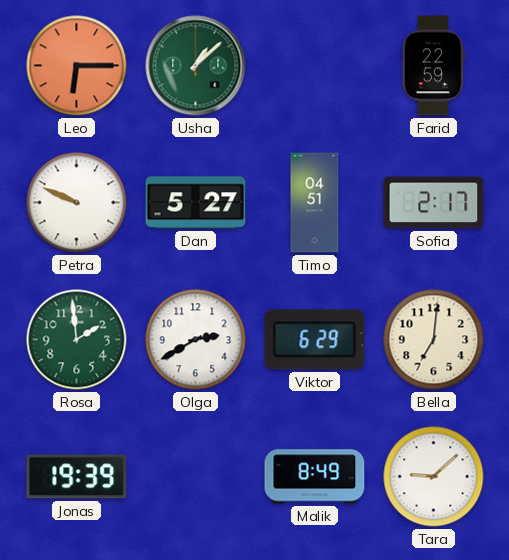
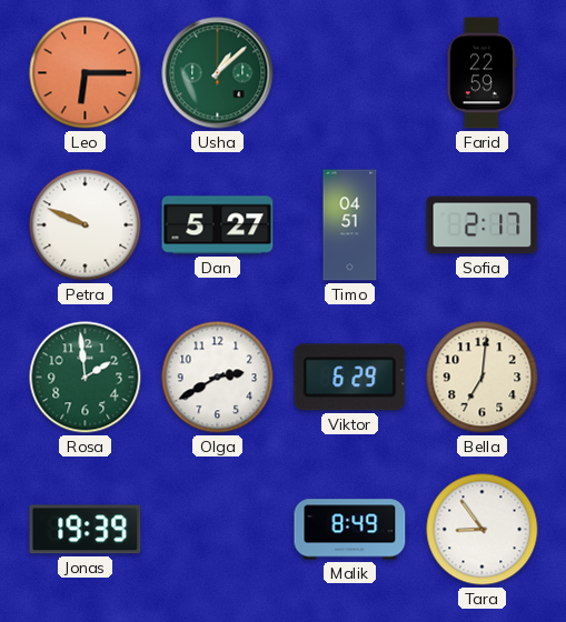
Tara: 9:08 -> 8:54 (483, 530)
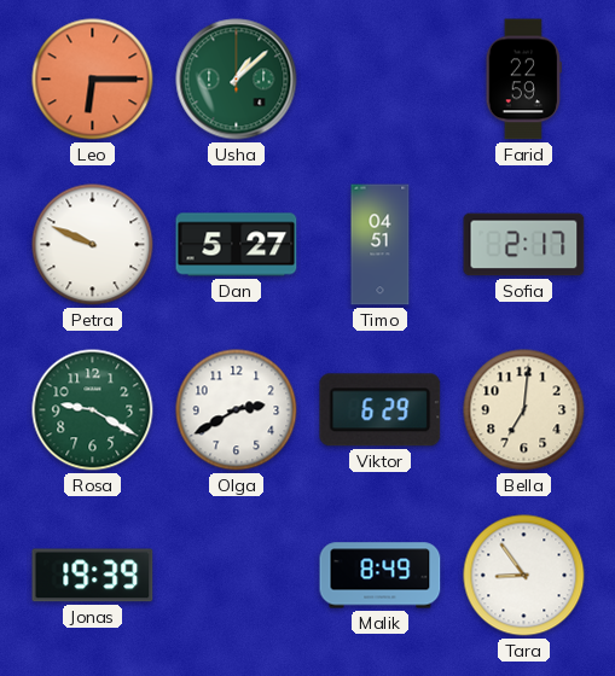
Rosa: 1:59 -> 9:20 (93, 410)
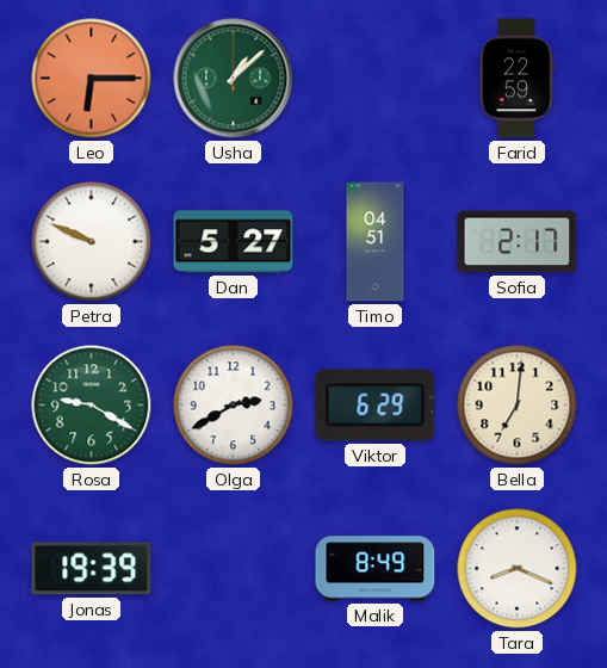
Tara: 8:54 -> 8:19 (518, 569)
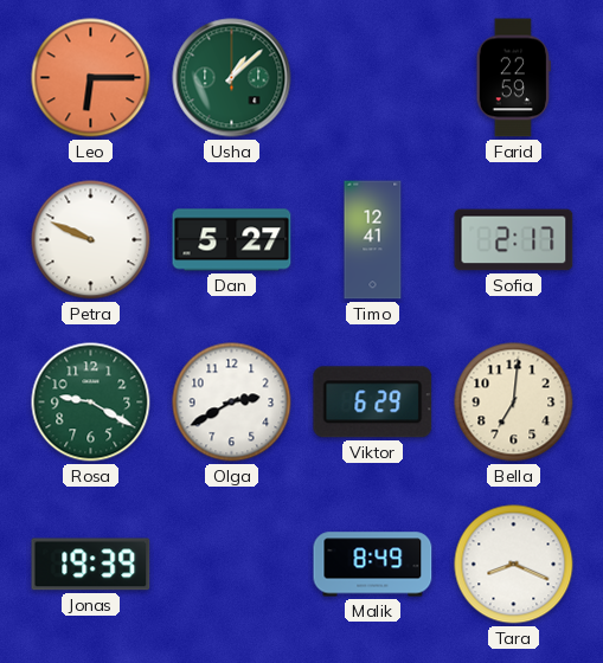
Timo: 04:51 -> 12:41 (373, 240)
